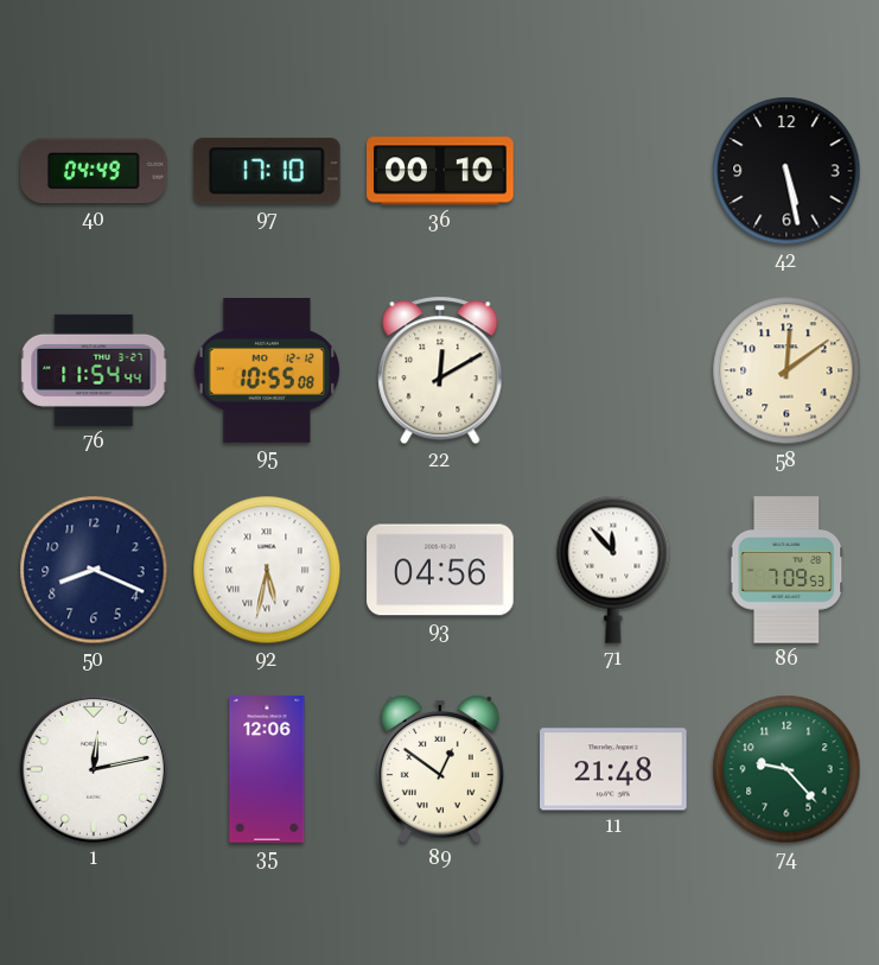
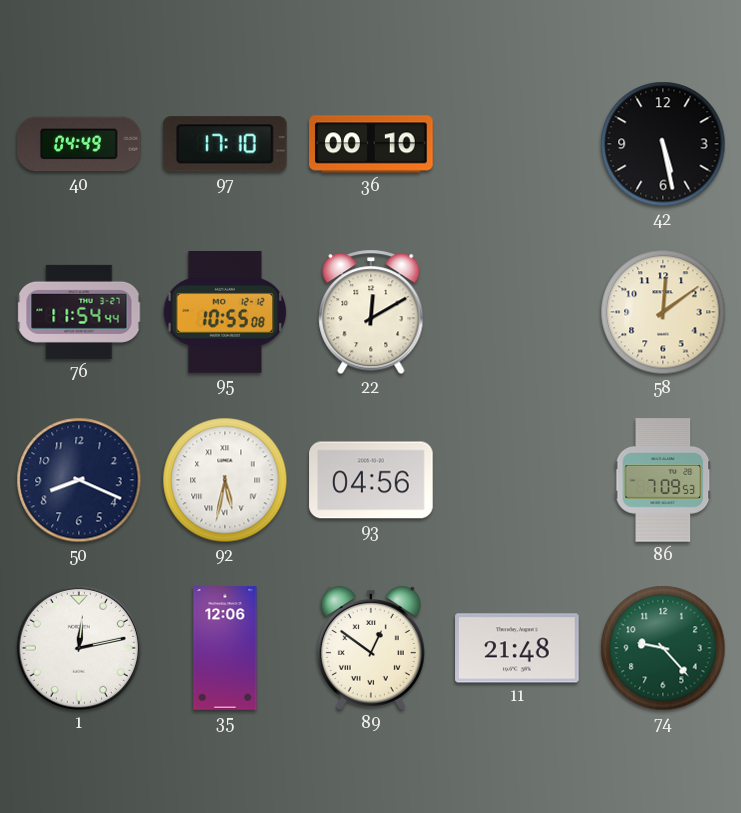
71: 11:53 -> none (613, 570)
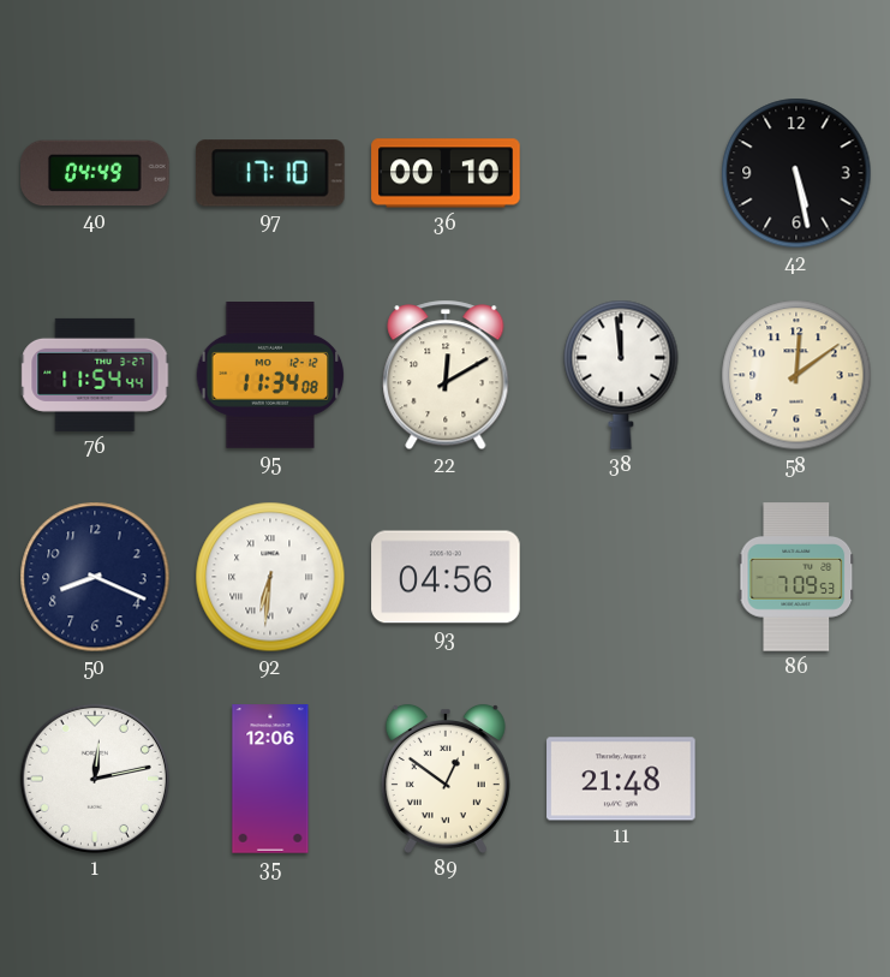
95: 10:55 -> 11:34 (270, 376)
38: none -> 11:59 (621, 375)
92: 5:32 -> 6:31 (270, 577)
74: 9:23 -> none (663, 648)
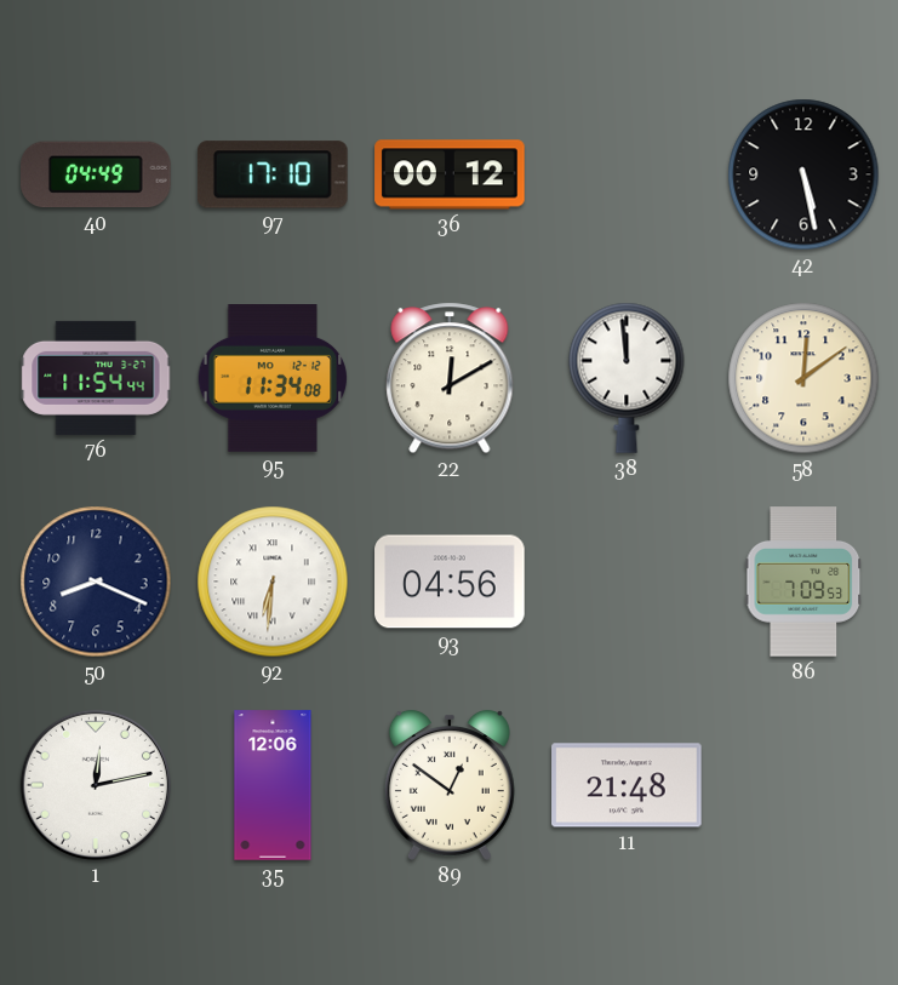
36: 00:10 -> 00:12 (450, 174)
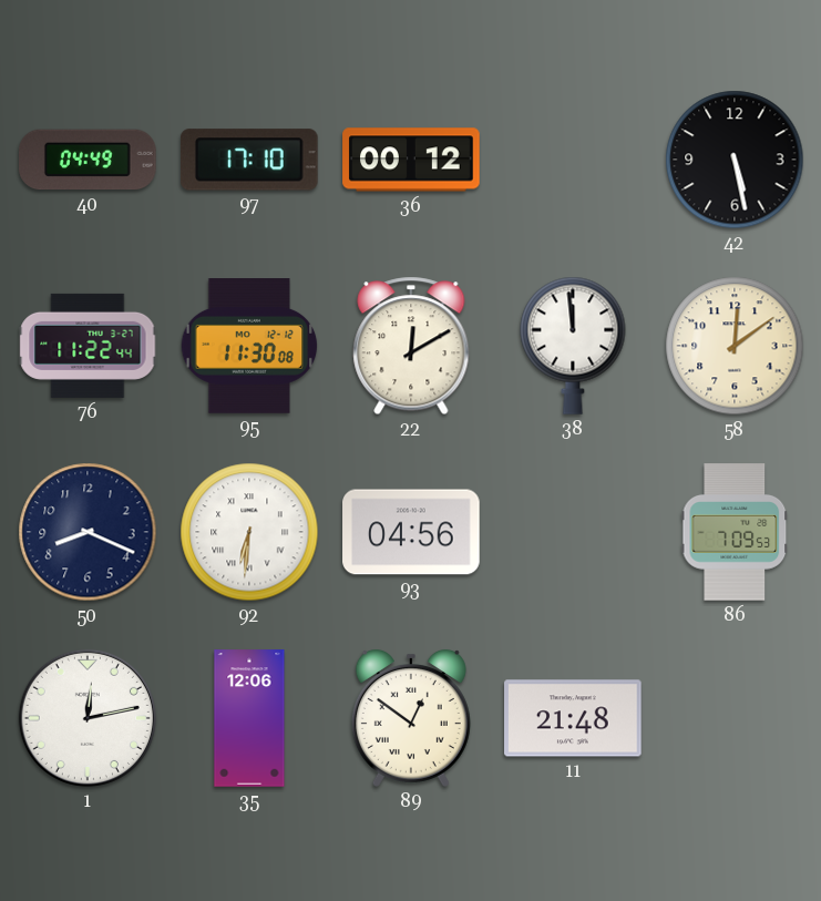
76: 11:54 -> 11:22 (88, 346)
95: 11:34 -> 11:30 (249, 347)
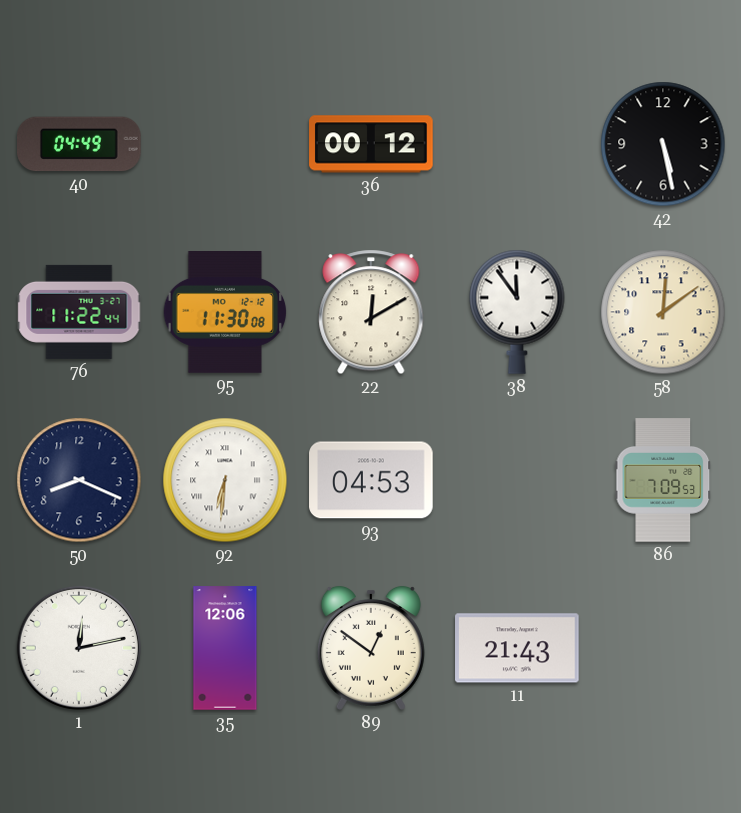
97: 17:10 -> none (250, 160)
38: 11:59 -> 11:54 (517, 312)
93: 04:56 -> 04:53 (371, 480)
11: 21:48 -> 21:43 (517, 648)
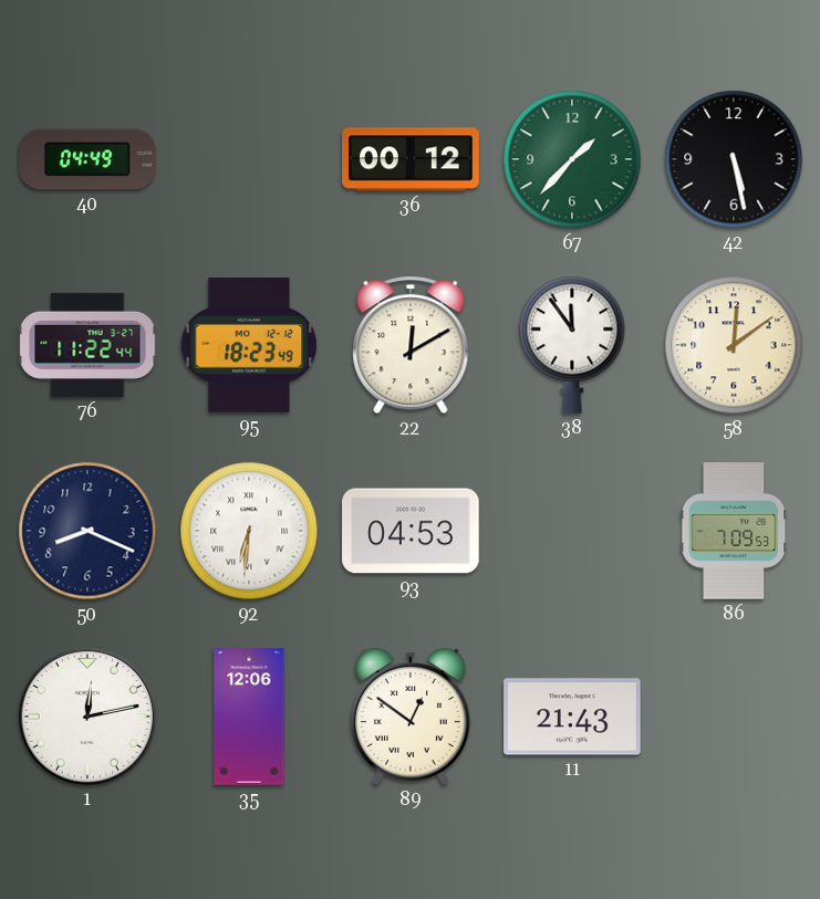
67: none -> 1:37 (572, 159)
95: 11:30 -> 18:23 (249, 346)
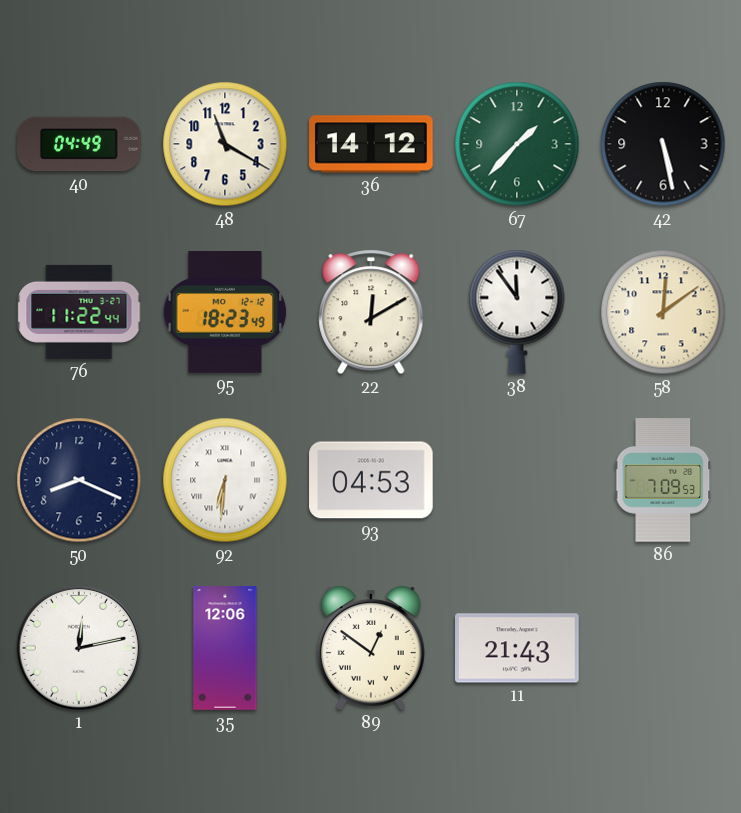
48: none -> 11:20 (225, 144)
36: 00:12 -> 14:12 (371, 144)
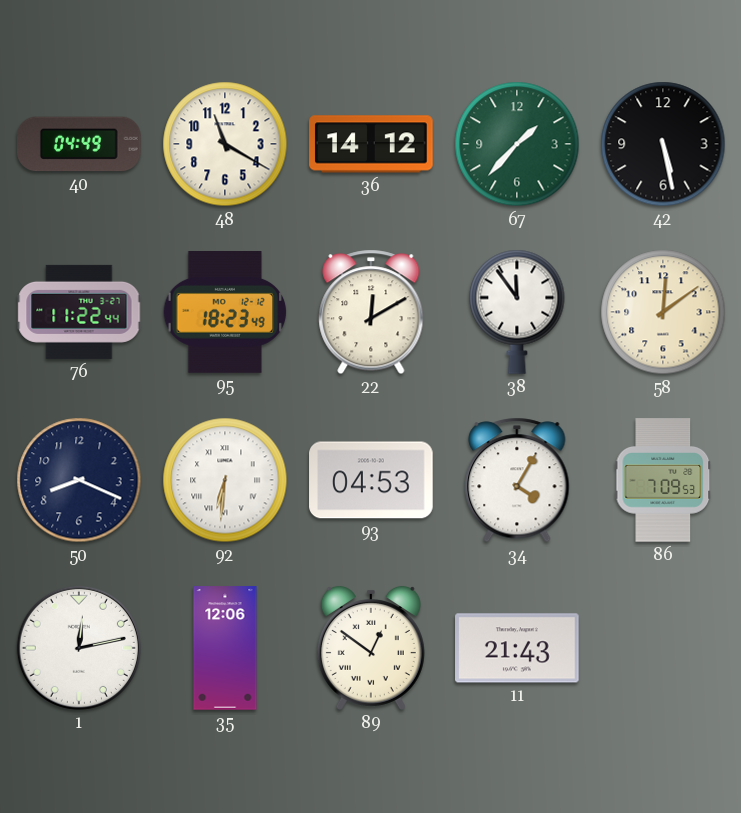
34: none -> 4:05 (517, 480)
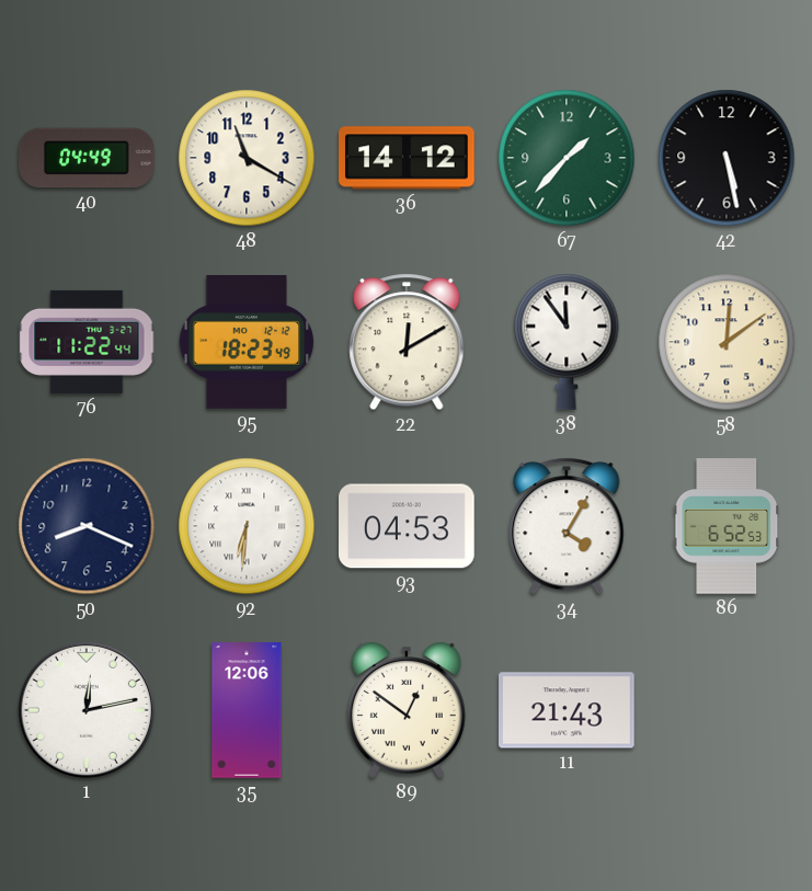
86: 7:09 -> 6:52 (727, 526)
